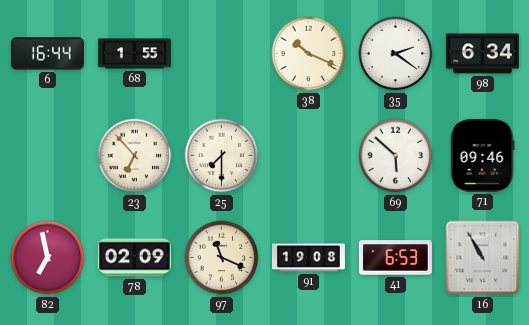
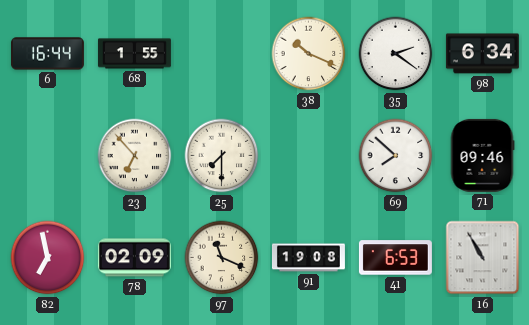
69: 5:52 -> 7:52 (396, 156)
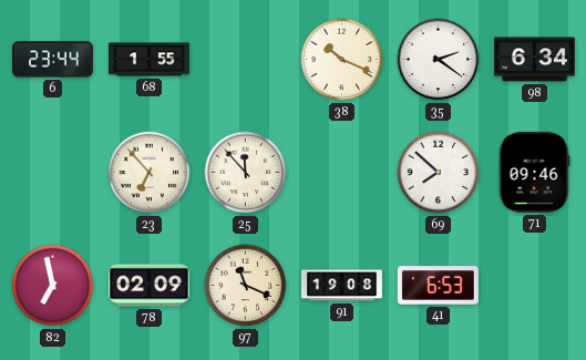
6: 16:44 -> 23:44 (52, 60)
25: 7:30 -> 11:53 (246, 173)
16: 10:55 -> none (483, 258)
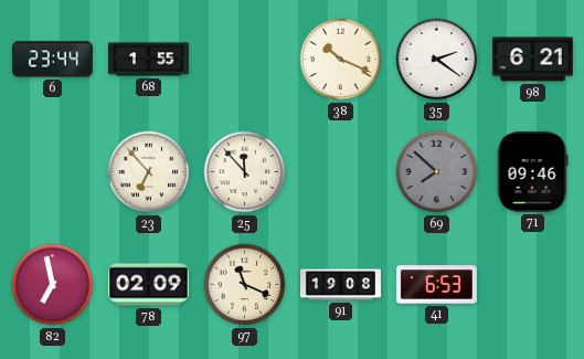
98: 6:34 -> 6:21 (532, 60)
69 dial: white -> grey (437, 172)
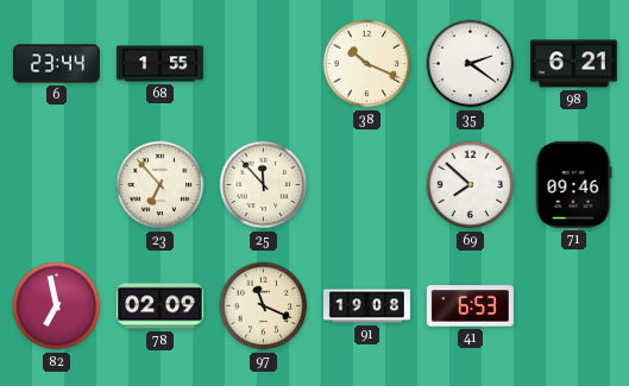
69 dial: grey -> white (471, 185)
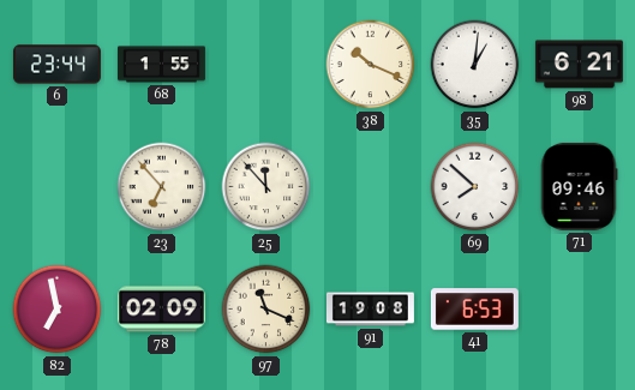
35: 2:21 -> 1:01 (475, 65)
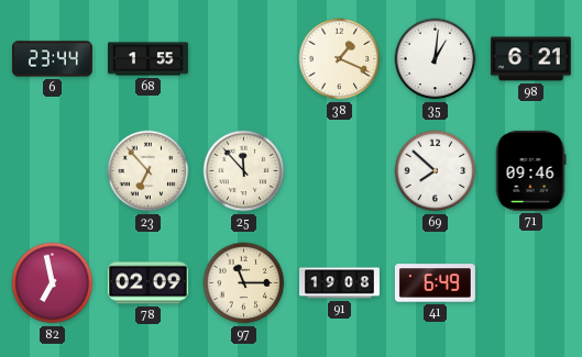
38: 10:19 -> 1:19 (340, 59)
97: 11:19 -> 11:15 (244, 283)
41: 6:53 -> 6:49 (435, 283)
